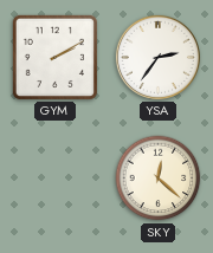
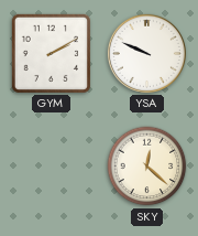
YSA: 2:36 -> 9:49 (146, 53)
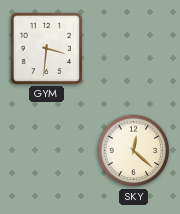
GYM: 2:10 -> 3:31 (46, 48)
YSA: 9:49 -> none (146, 53)
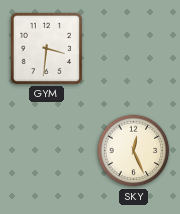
SKY: 12:22 -> 12:26 (134, 151)
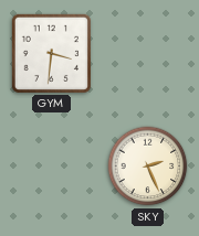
SKY: 12:26 -> 2:26 (148, 167)
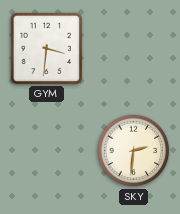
SKY: 2:26 -> 2:31 (134, 151)
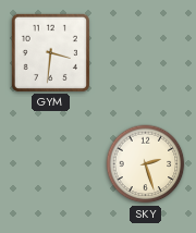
SKY: 2:31 -> 2:27 (146, 164)
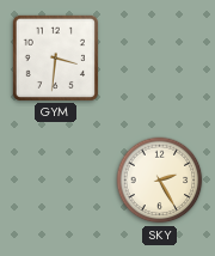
SKY: 2:27 -> 2:25 (160, 181)
